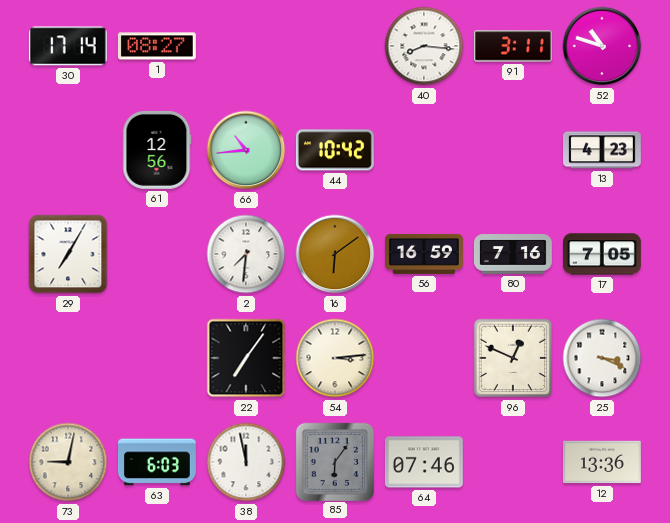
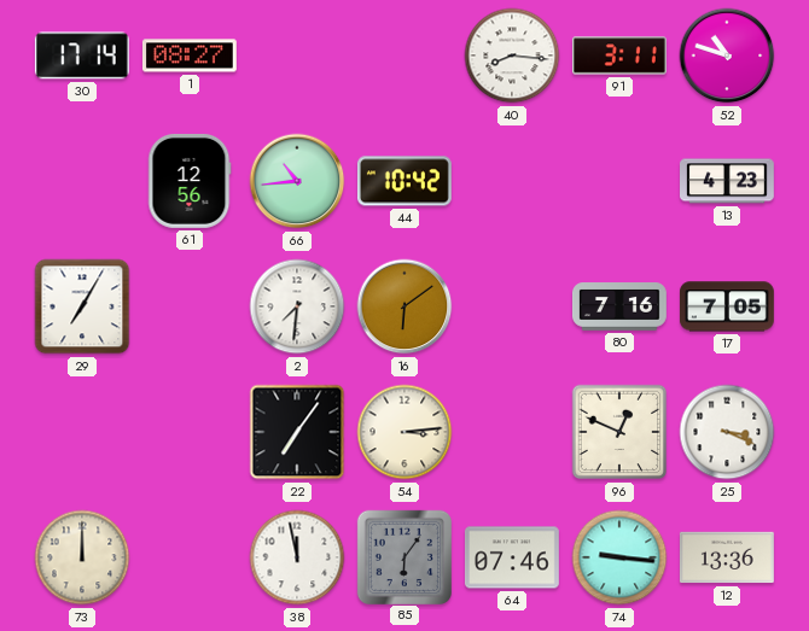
56: 16:59 -> none (424, 254)
73: 9:02 -> 12:00 (82, 557)
63: 6:03 -> none (157, 462)
74: none -> 9:16 (619, 557)
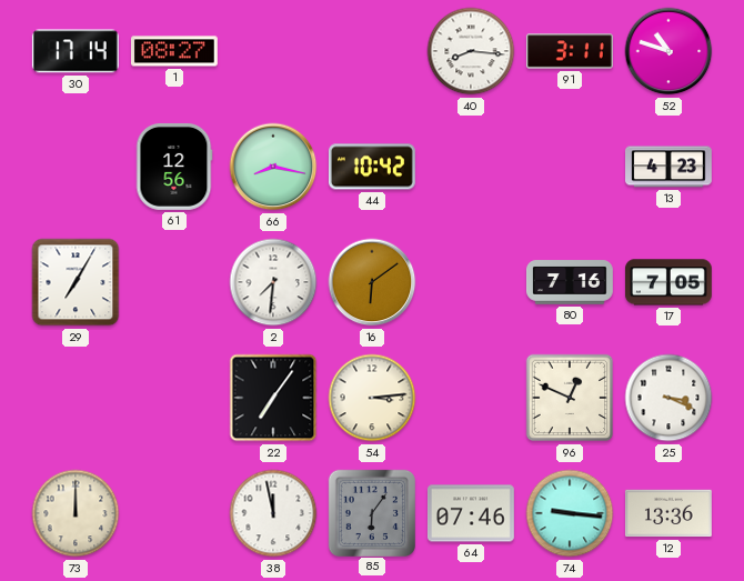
66: 10:44 -> 8:17 (273, 167)
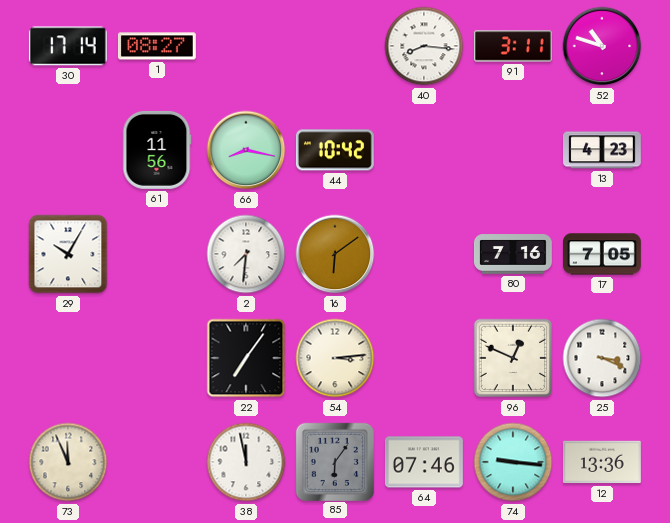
61: 12:56 -> 11:56 (157, 150)
29: 7:05 -> 10:05 (68, 254)
73: 12:00 -> 11:56 (68, 462)
